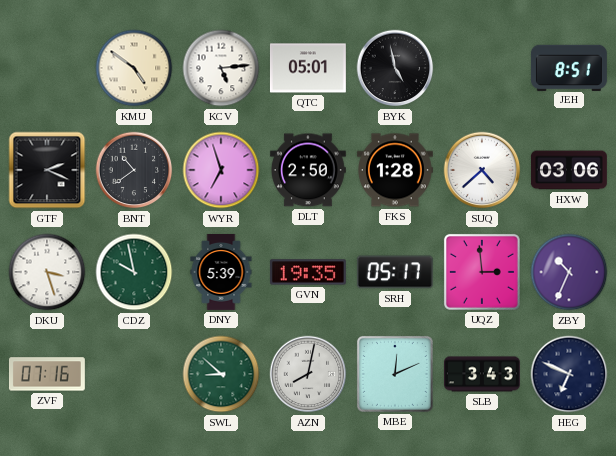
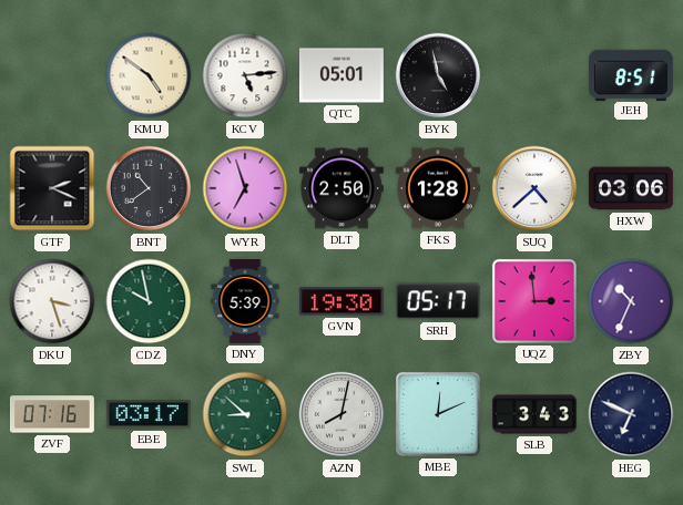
GVN: 19:35 -> 19:30 (341, 301)
EBE: none -> 03:17 (149, 414)
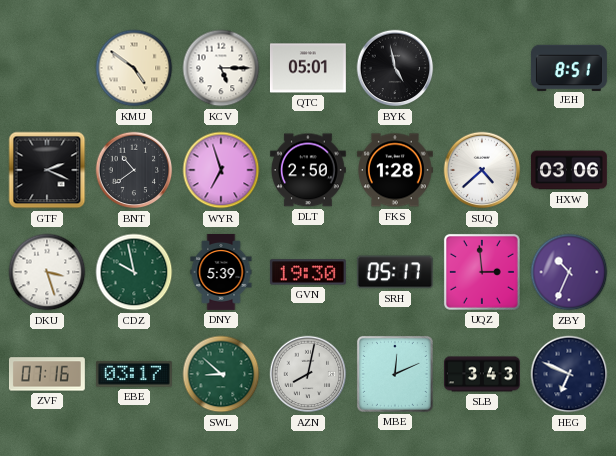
KCV: 5:14 -> 5:15 (221, 68)
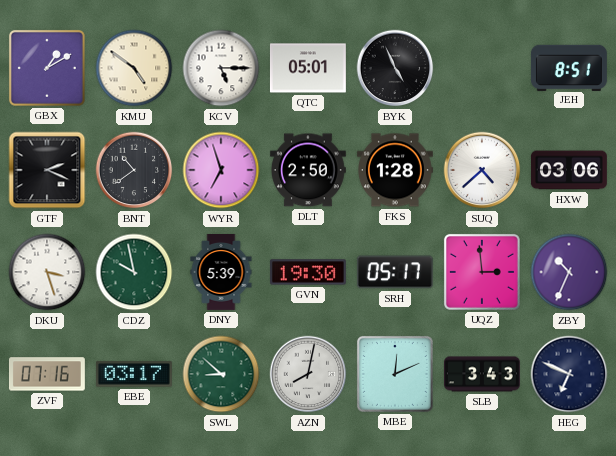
GBX: none -> 1:10 (47, 68)
BYK: 4:58 -> 4:56 (395, 68)
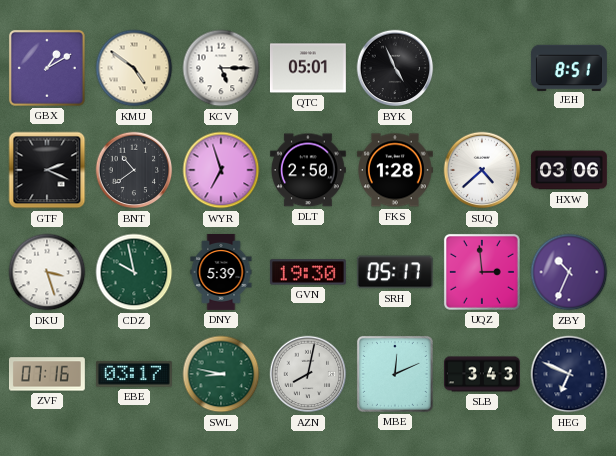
SWL: 8:52 -> 8:47 (221, 374)
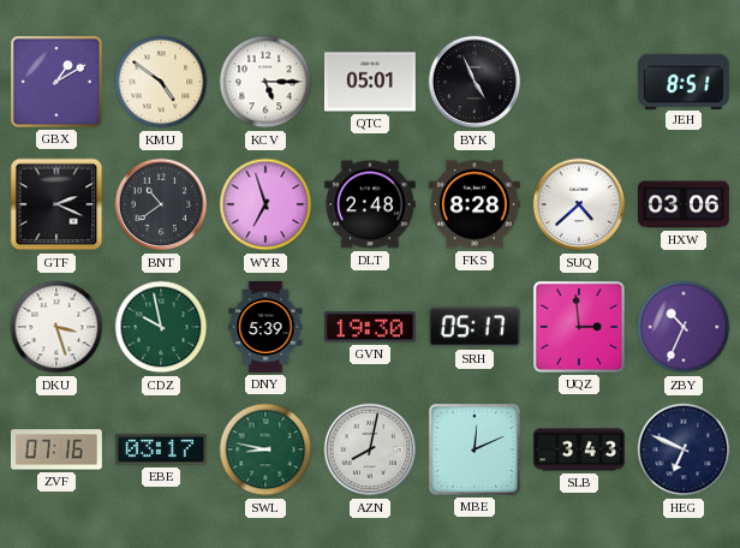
DLT: 2:50 -> 2:48 (370, 204)
FKS: 1:28 -> 8:28 (475, 204)
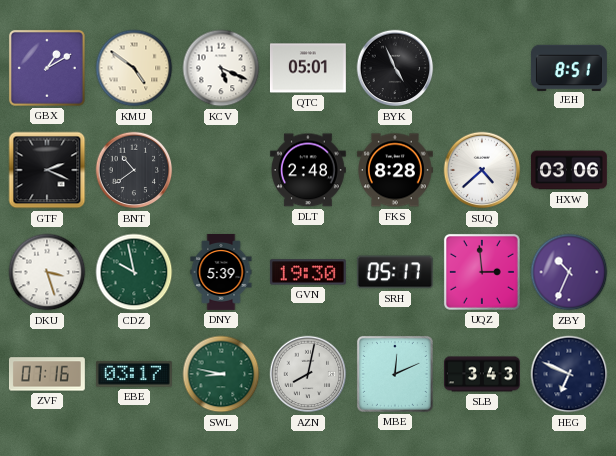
KCV: 5:15 -> 5:19 (221, 68)
WYR: 6:57 -> none (265, 204)
